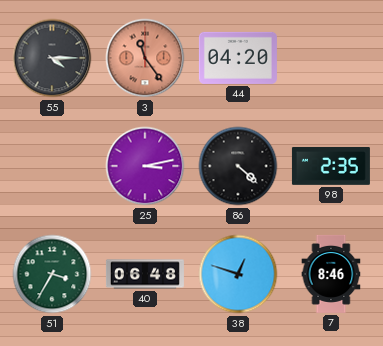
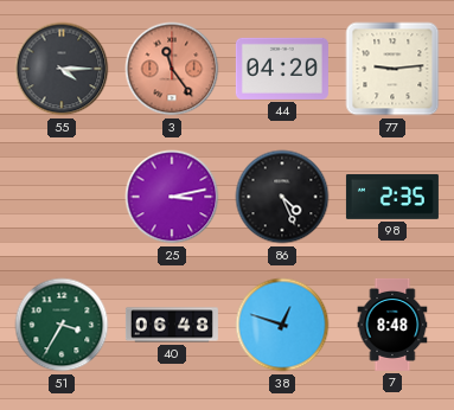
77: none -> 9:14 (392, 69)
86: 4:22 -> 4:26 (282, 197)
7: 8:46 -> 8:48 (392, 325)
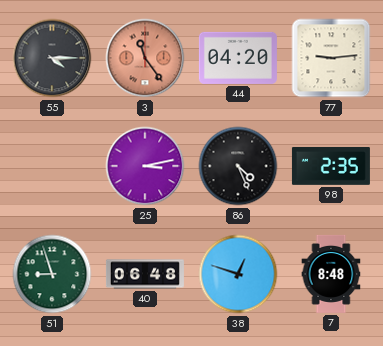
51: 3:35 -> 8:57 (52, 274)
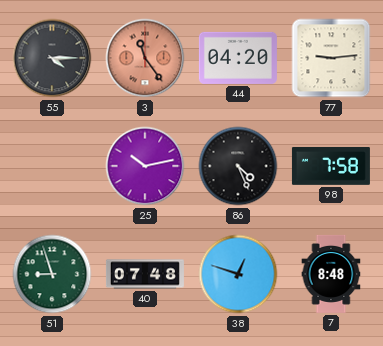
25: 3:13 -> 10:13 (145, 166)
98: 2:35 -> 7:58 (331, 167)
40: 06:48 -> 07:48 (145, 274)
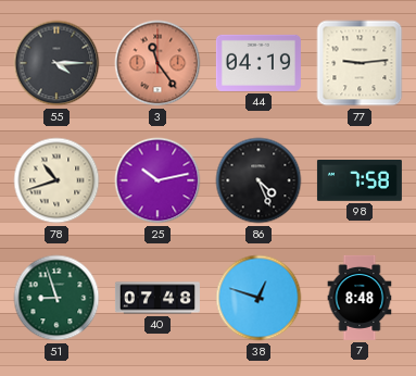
44: 04:20 -> 04:19 (259, 63)
78: none -> 10:42 (56, 180)
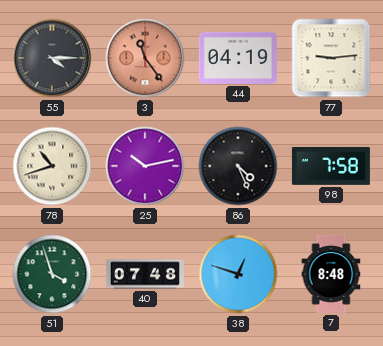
51: 8:57 -> 3:57 (52, 274)
